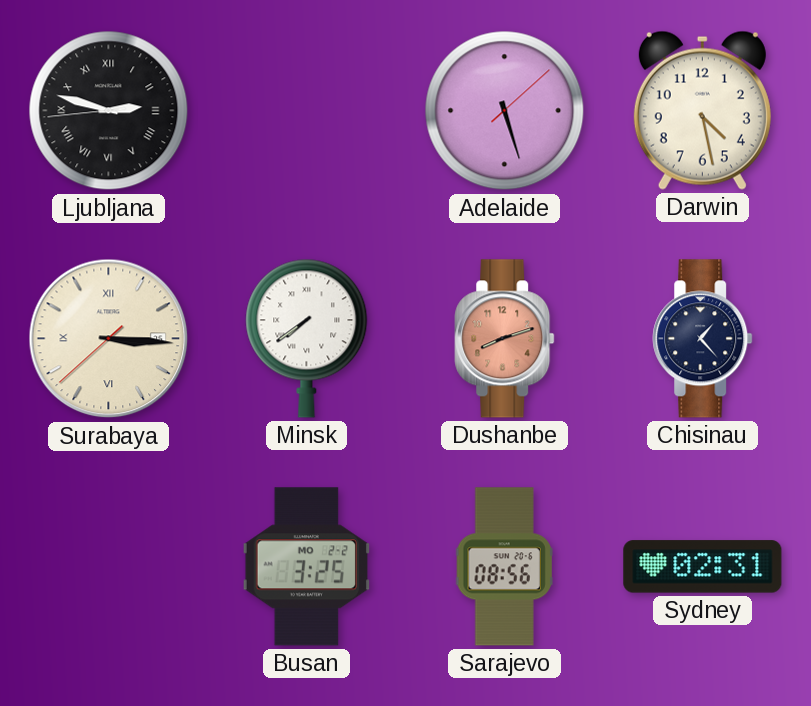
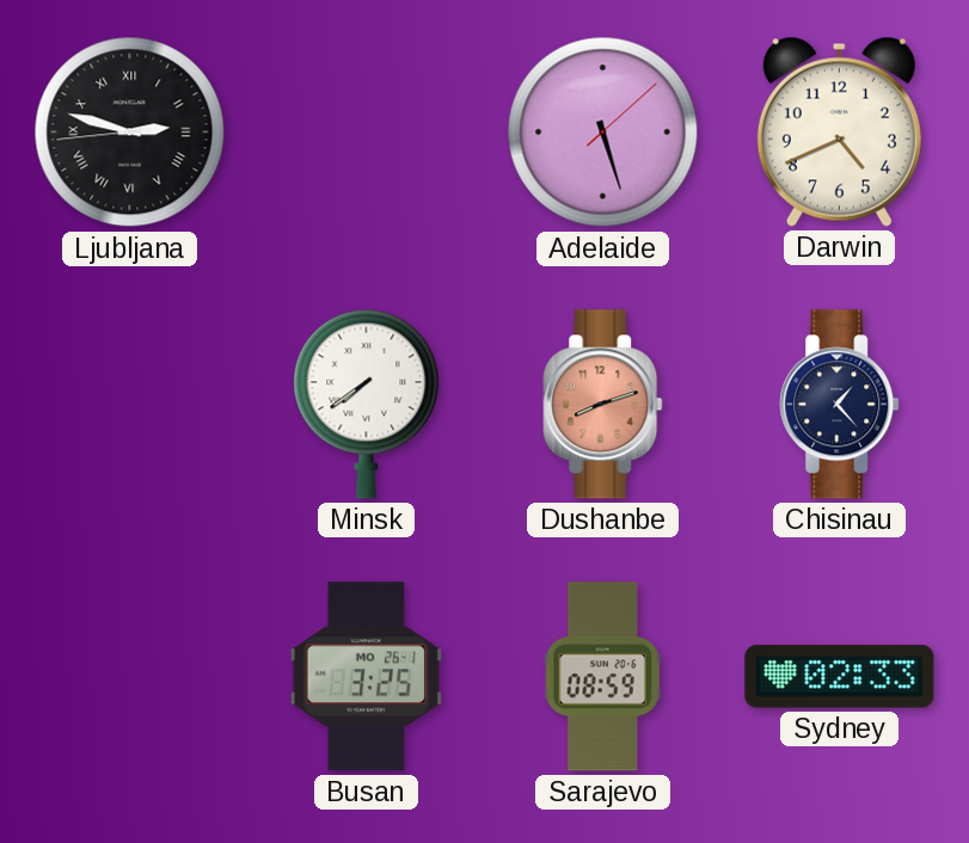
Darwin: 4:28 -> 4:41 (839, 131)
Surabaya: 3:15 -> none (109, 339)
Busan date: MO 2-2 -> MO 26-1 (366, 677)
Sarajevo: 08:56 -> 08:59 (602, 677)
Sydney: 02:31 -> 02:33 (840, 677)
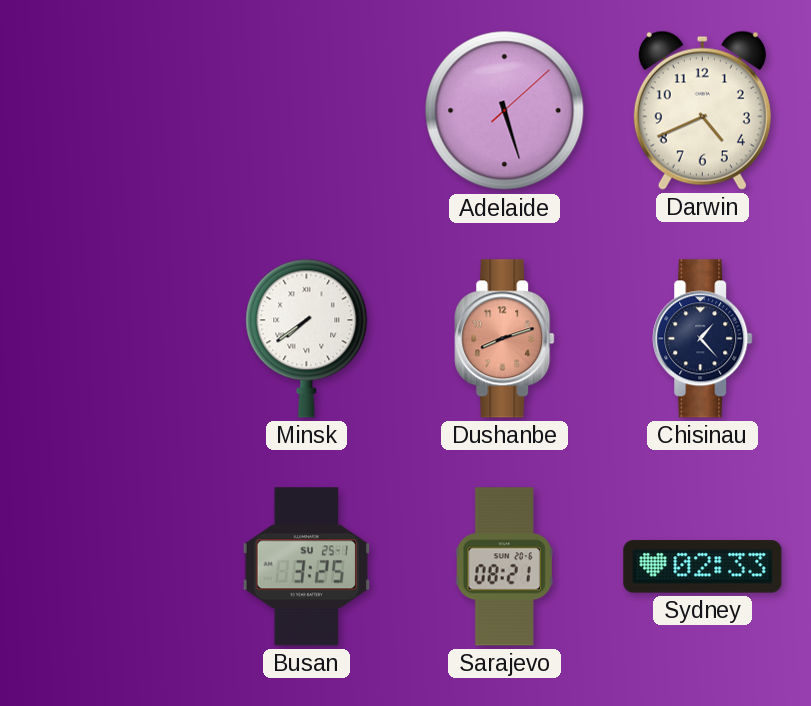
Ljubljana: 2:47 -> none (130, 133)
Busan date: MO 26-1 -> SU 25-1 (306, 567)
Sarajevo: 08:59 -> 08:21 (504, 567)
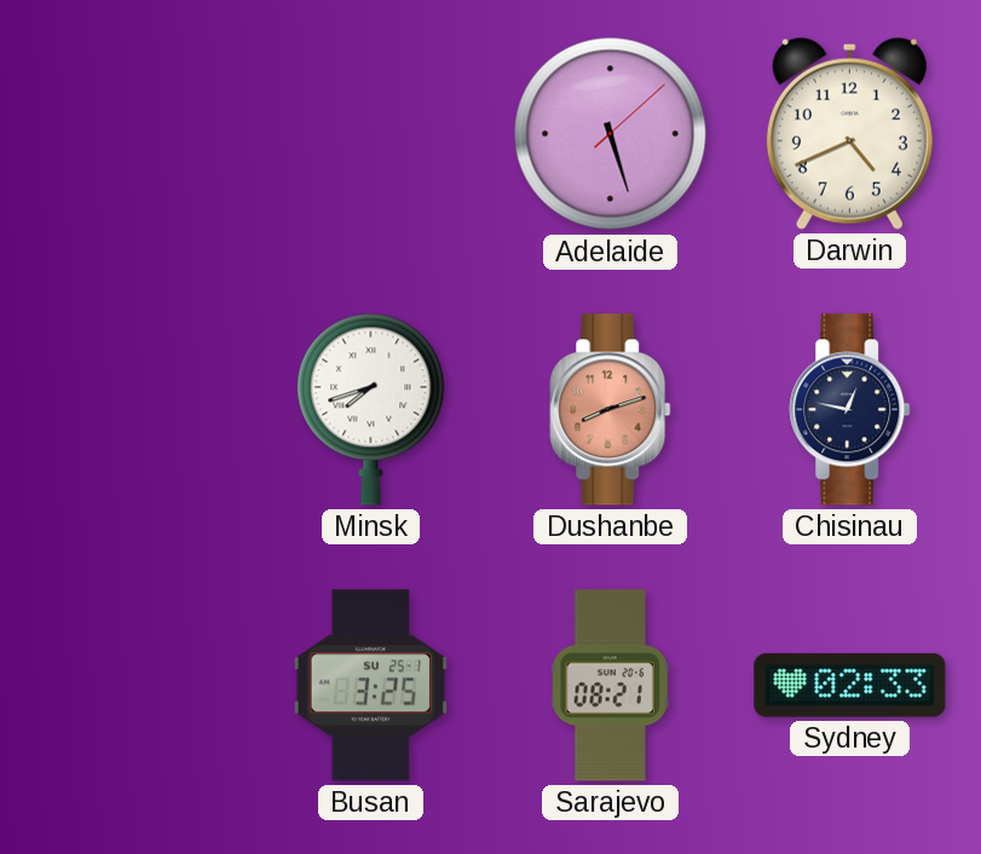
Minsk: 7:39 -> 7:42 (371, 409)
Chisinau: 1:23 -> 12:47 (850, 410)
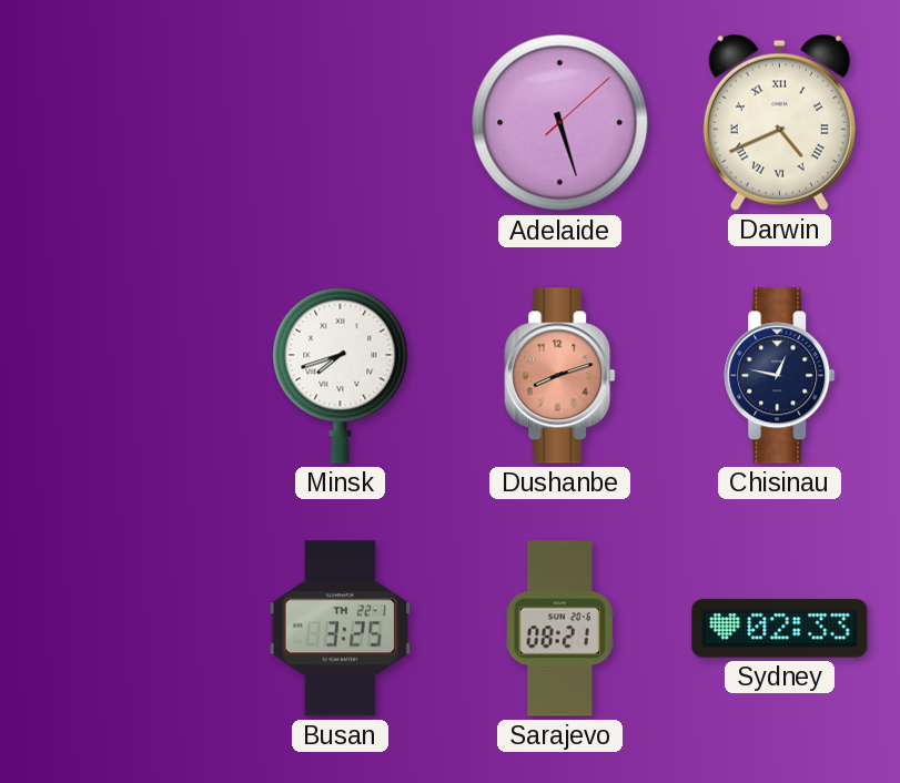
Darwin numerals: Arabic -> Roman (779, 122)
Busan date: SU 25-1 -> TH 22-1 (340, 629)
